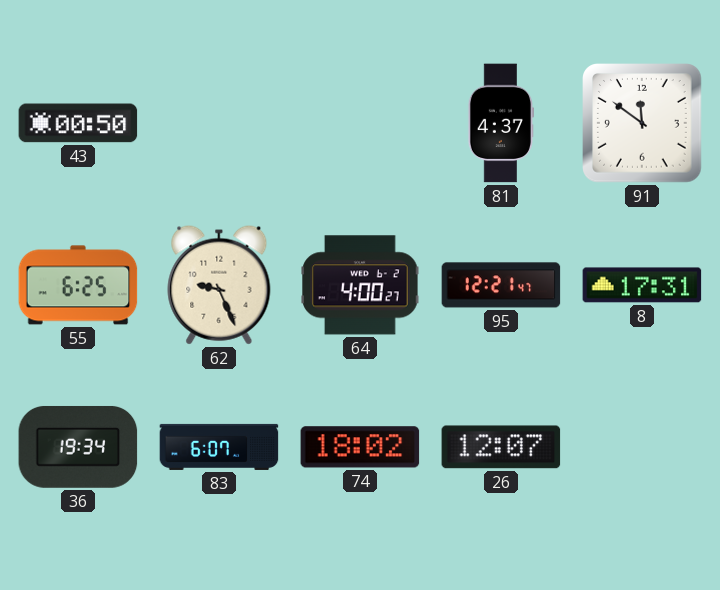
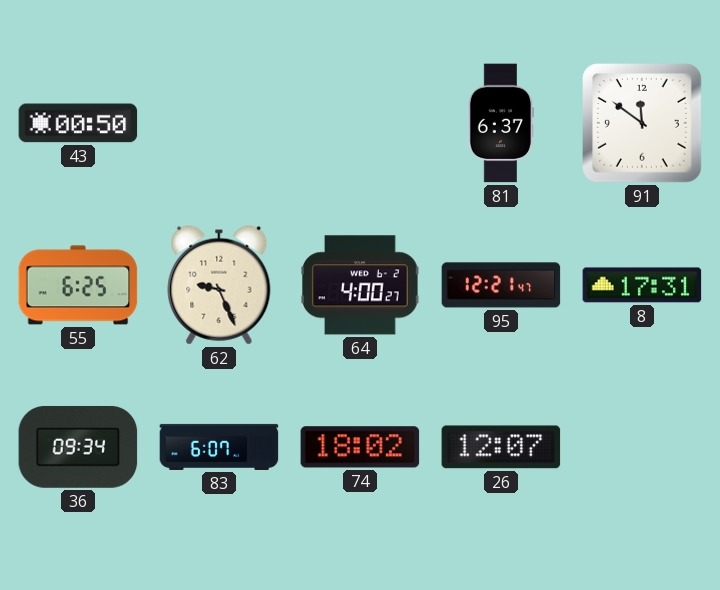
81: 4:37 -> 6:37 (500, 123)
36: 19:34 -> 09:34 (78, 447)
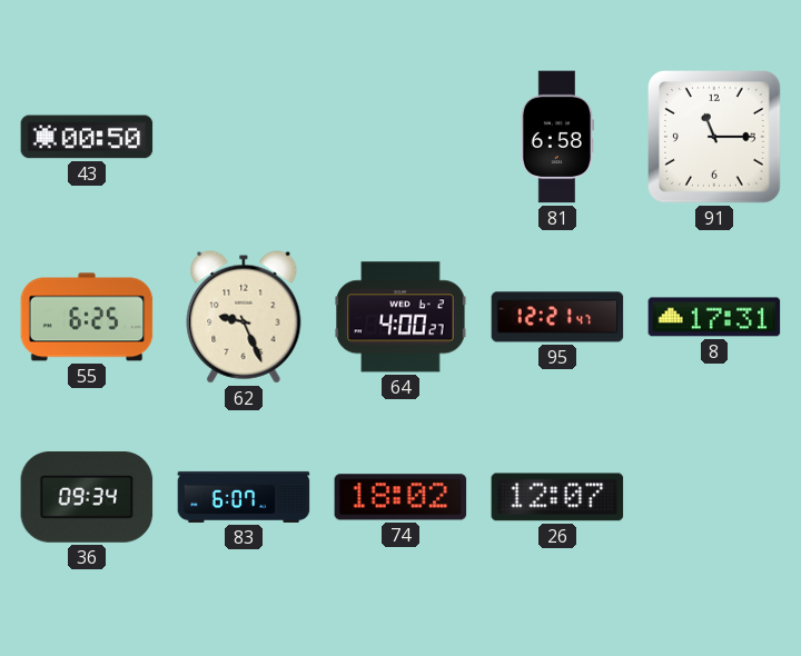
81: 6:37 -> 6:58 (556, 137)
91: 11:51 -> 11:15 (714, 137)
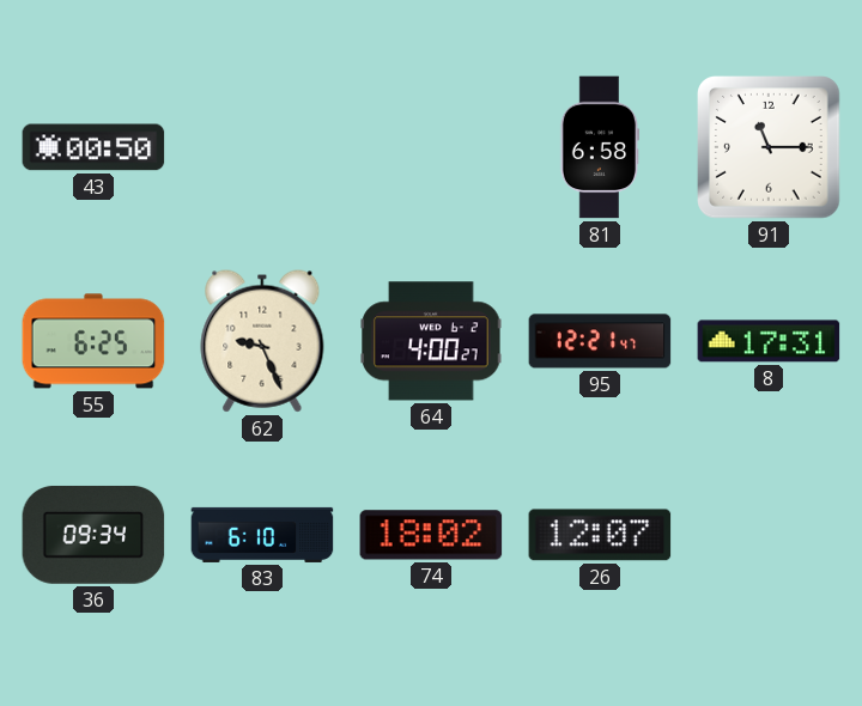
83: 6:07 -> 6:10 (262, 535)
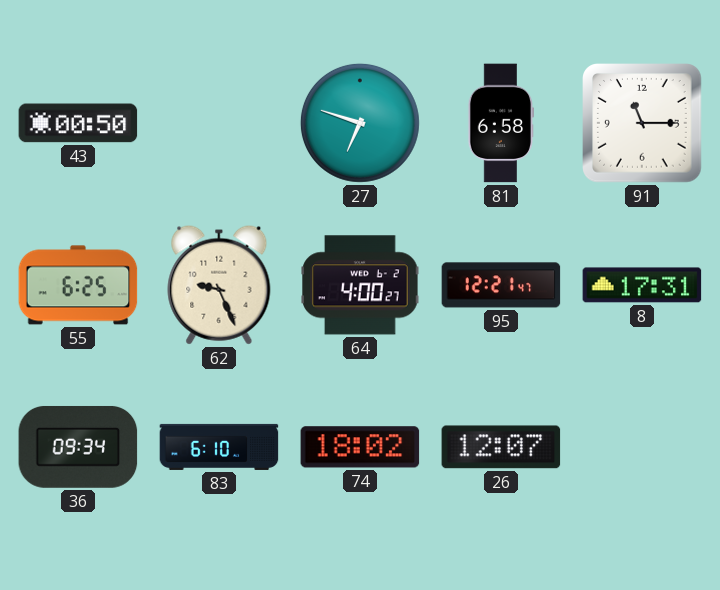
27: none -> 6:48 (360, 123)
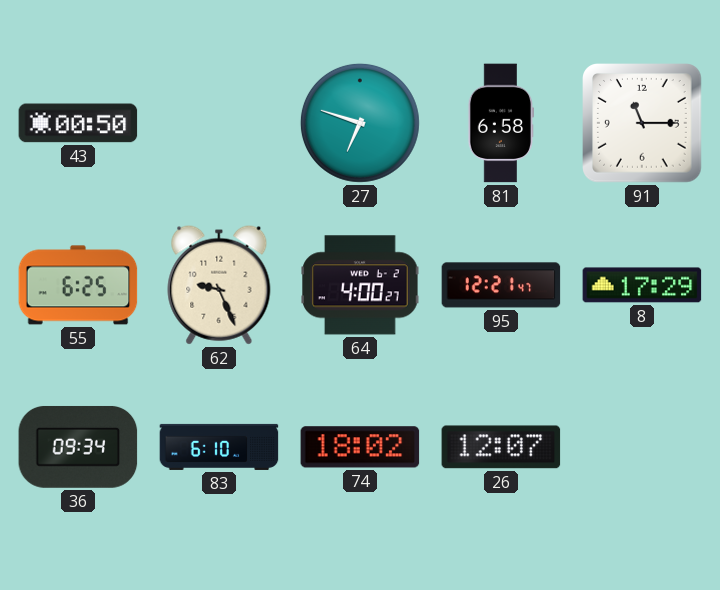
8: 17:31 -> 17:29 (642, 285)
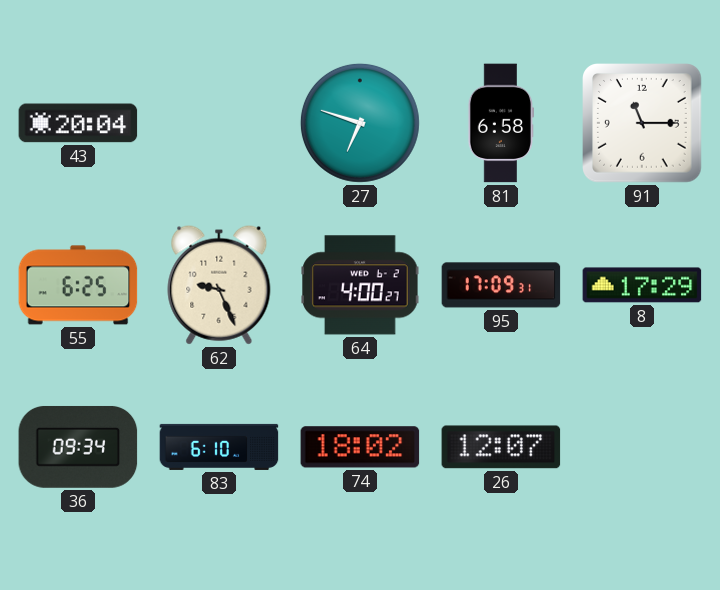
43: 00:50 -> 20:04 (78, 123)
95: 12:21 -> 17:09 (501, 285)
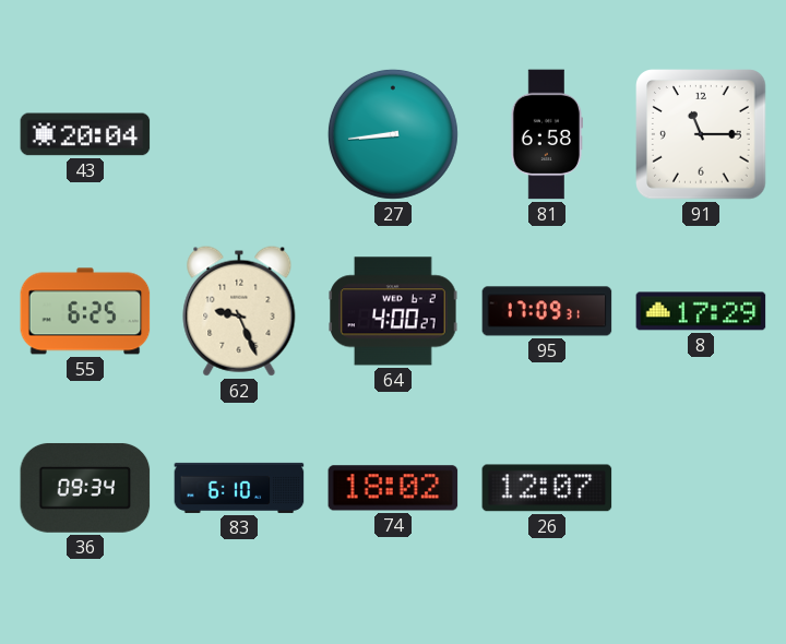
27: 6:48 -> 8:44 (393, 134)
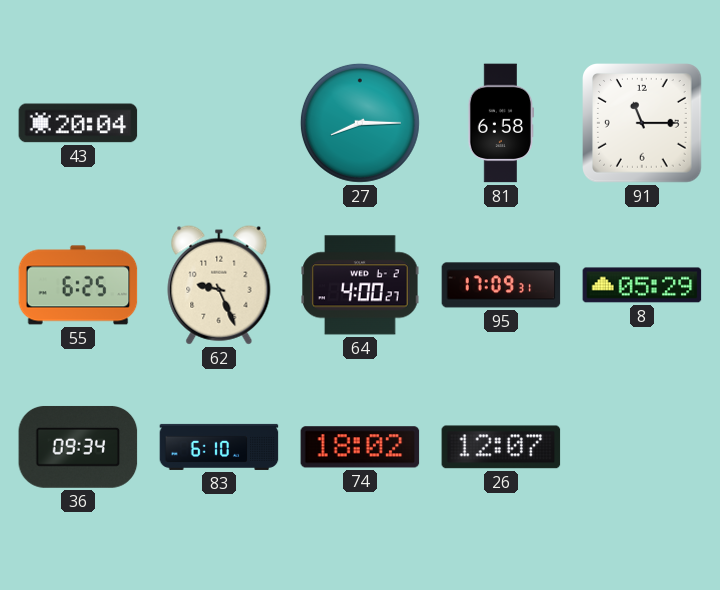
27: 8:44 -> 8:15 (360, 123)
8: 17:29 -> 05:29 (642, 285)
